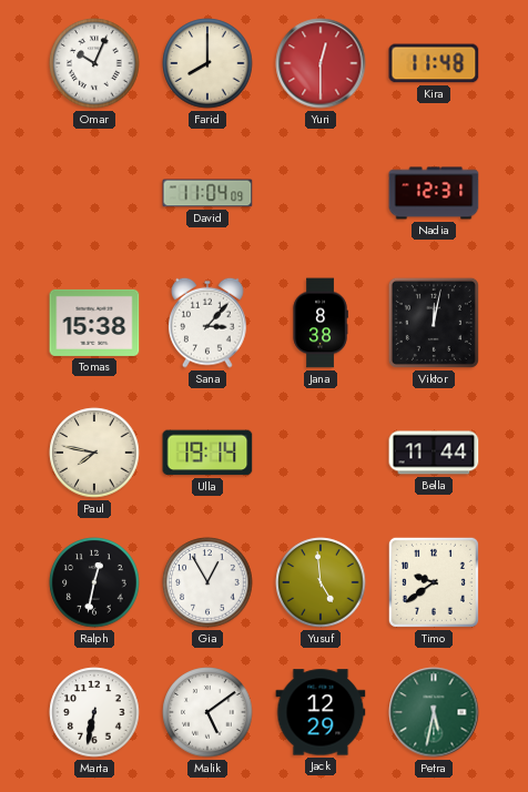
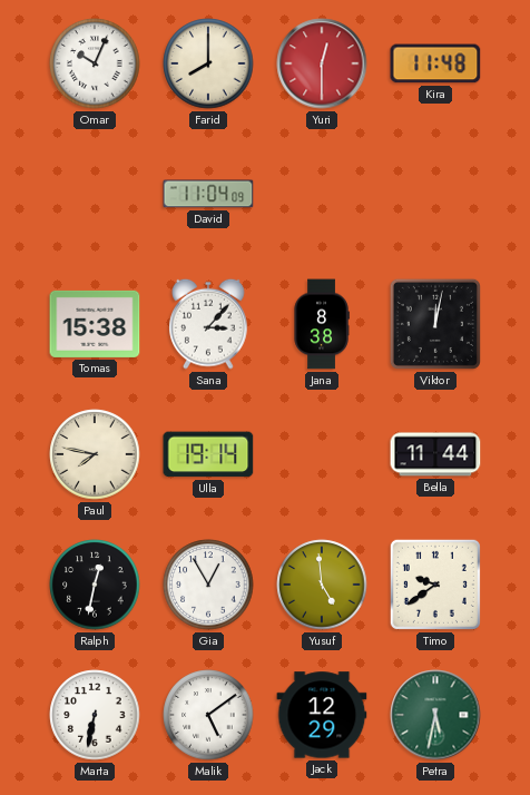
Nadia: 12:31 -> none (434, 193)
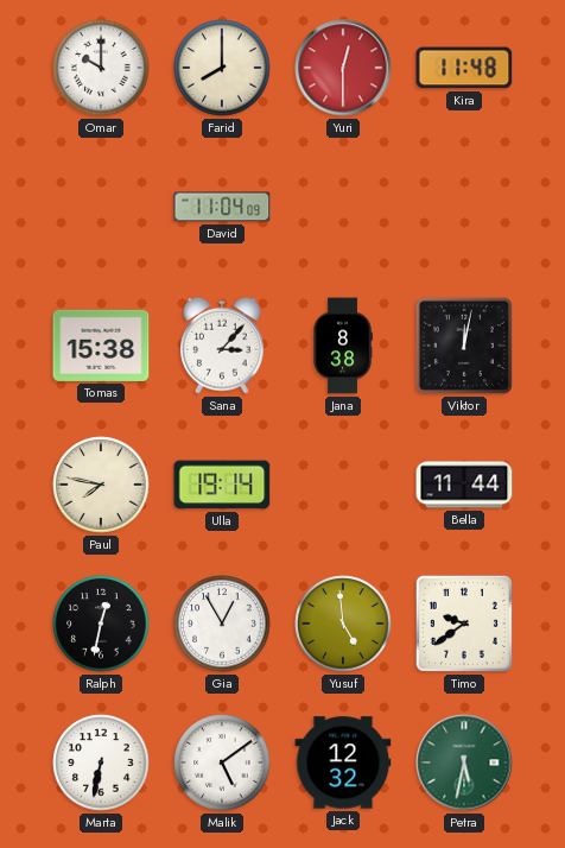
Omar: 10:04 -> 10:00 (101, 68)
Jack: 12:29 -> 12:32 (343, 762)
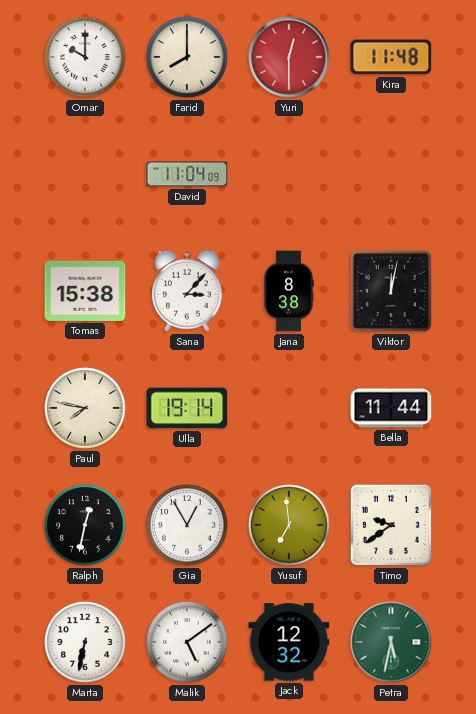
Yusuf: 4:59 -> 6:59 (289, 525)
